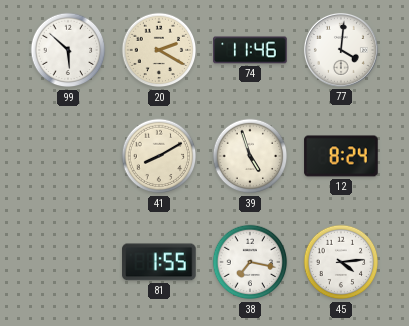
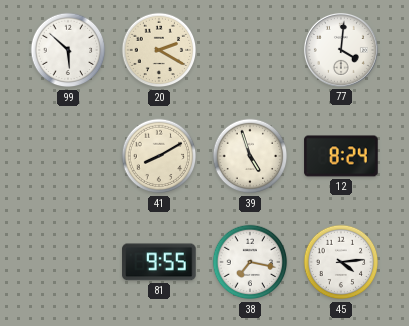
74: 11:46 -> none (250, 50)
81: 1:55 -> 9:55 (159, 262)
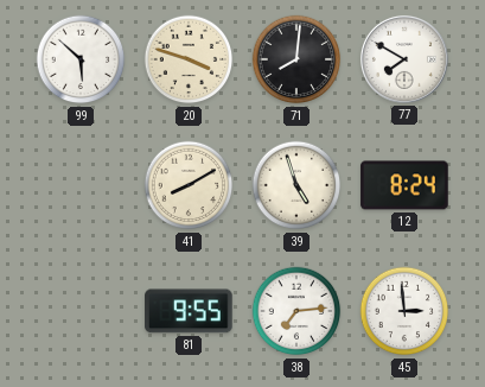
20: 2:20 -> 3:48 (189, 59)
71: none -> 8:01 (296, 59)
77: 4:01 -> 7:50 (404, 59)
38: 7:17 -> 7:14 (296, 311)
45: 4:14 -> 2:59 (404, 311)
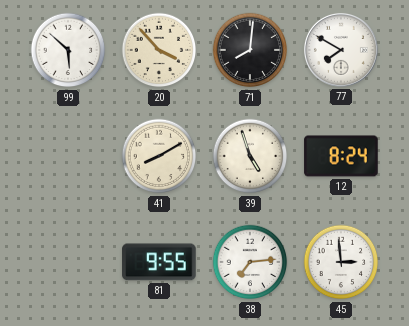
20: 3:48 -> 3:53 (159, 50)
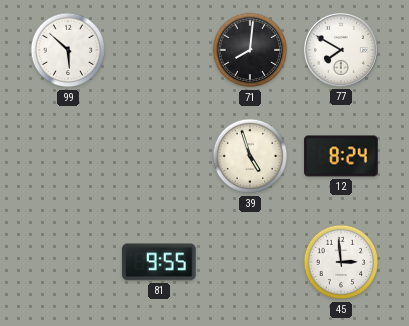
20: 3:53 -> none (159, 50)
41: 8:10 -> none (159, 156)
38: 7:14 -> none (250, 262)
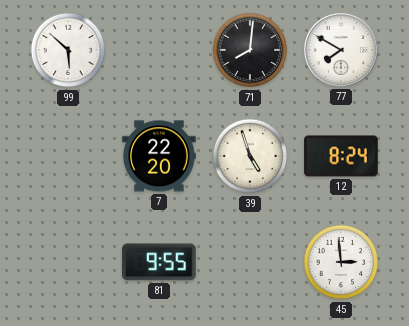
7: none -> 22:20 (159, 156)
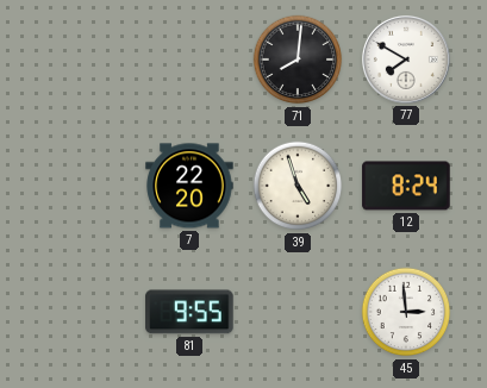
99: 5:52 -> none (68, 50)
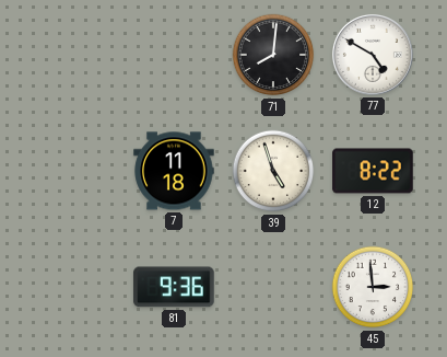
77: 7:50 -> 4:50 (373, 55)
7: 22:20 -> 11:18 (174, 171)
12: 8:24 -> 8:22 (373, 171)
81: 9:55 -> 9:36 (174, 287)
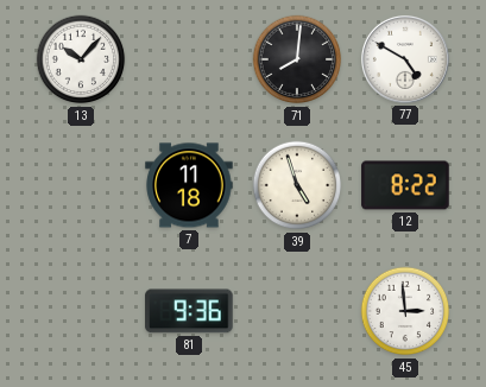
13: none -> 10:07 (81, 59)
